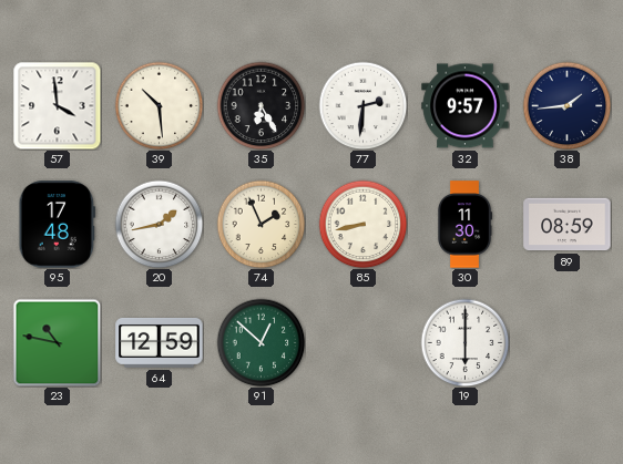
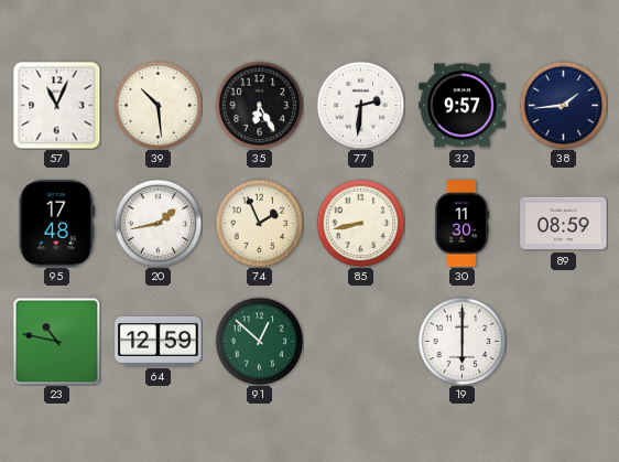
57: 3:59 -> 11:04 (56, 105)
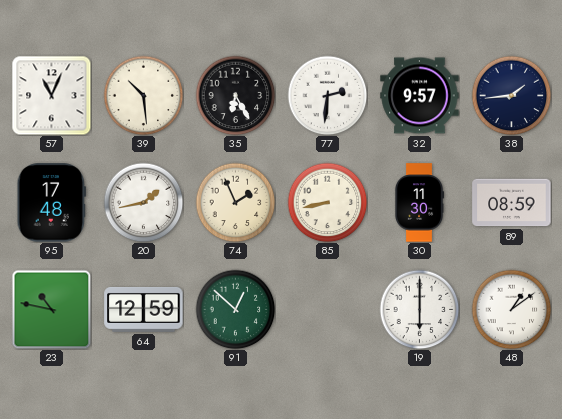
48: none -> 1:09 (511, 309)
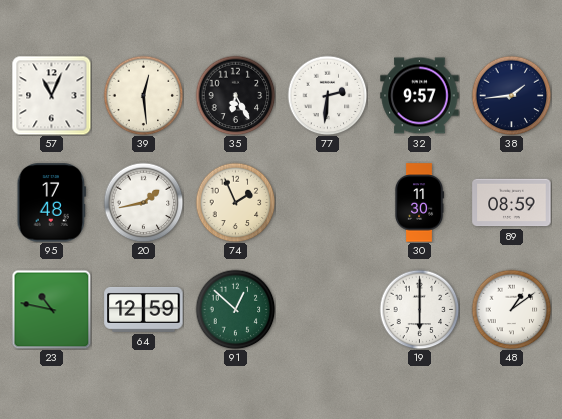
39: 10:29 -> 12:29 (143, 95)
85: 8:43 -> none (327, 202)
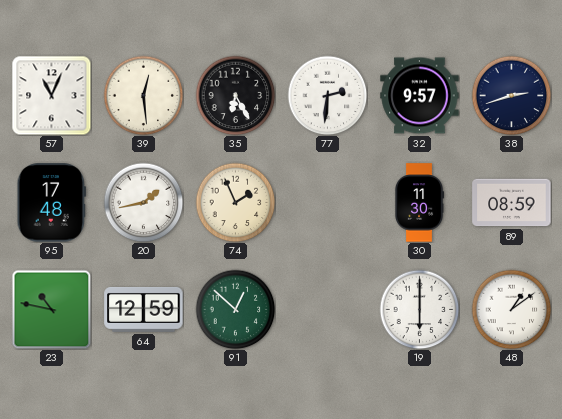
38: 1:44 -> 2:42 (511, 95)
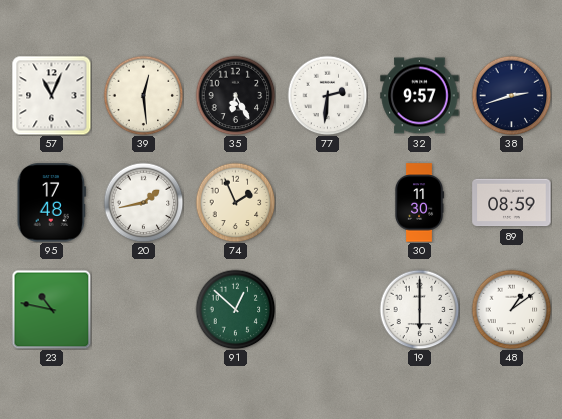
64: 12:59 -> none (144, 309)
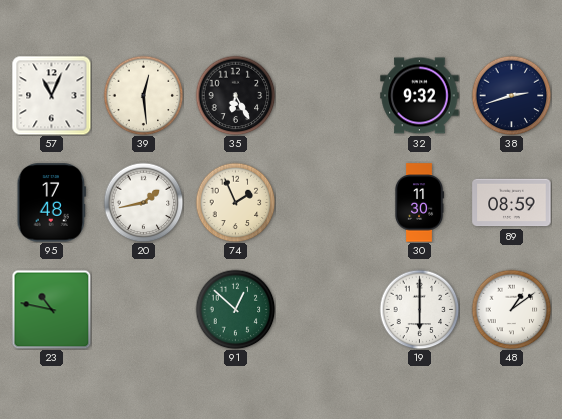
77: 2:31 -> none (327, 95)
32: 9:57 -> 9:32 (420, 96)
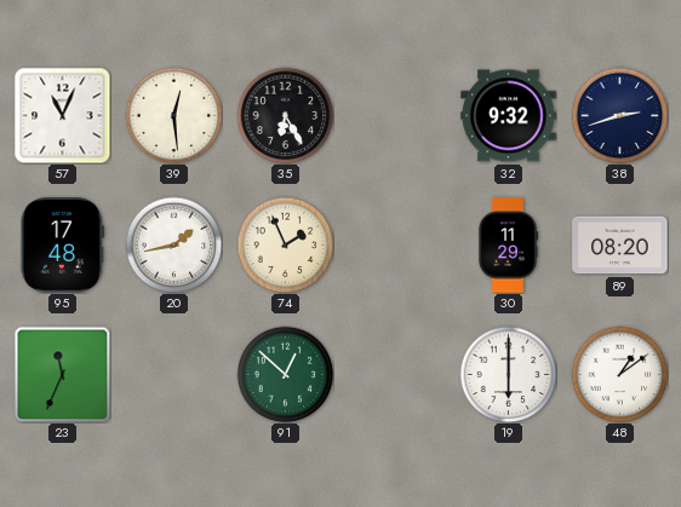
30: 11:30 -> 11:29 (508, 246)
89: 08:59 -> 08:20 (620, 246)
23: 10:47 -> 11:34 (62, 374)
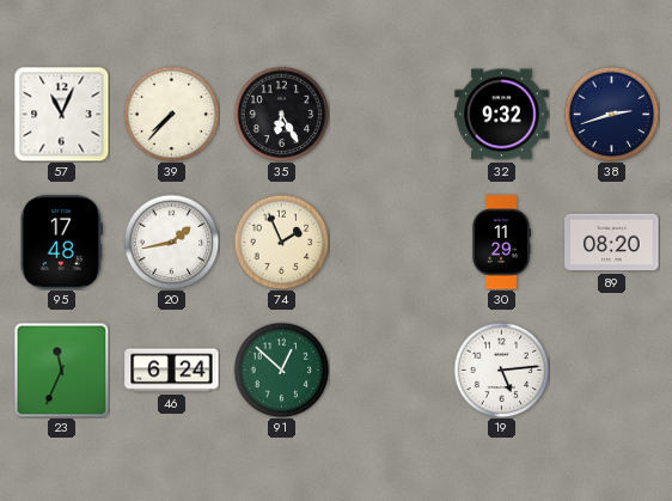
39: 12:29 -> 7:37 (171, 114)
46: none -> 6:24 (172, 371)
19: 6:00 -> 5:14 (501, 369)
48: 1:09 -> none (619, 374)
